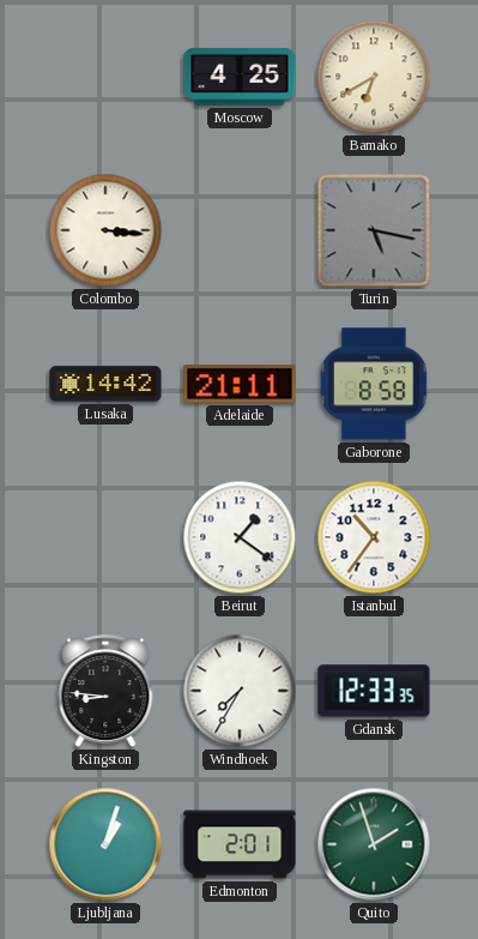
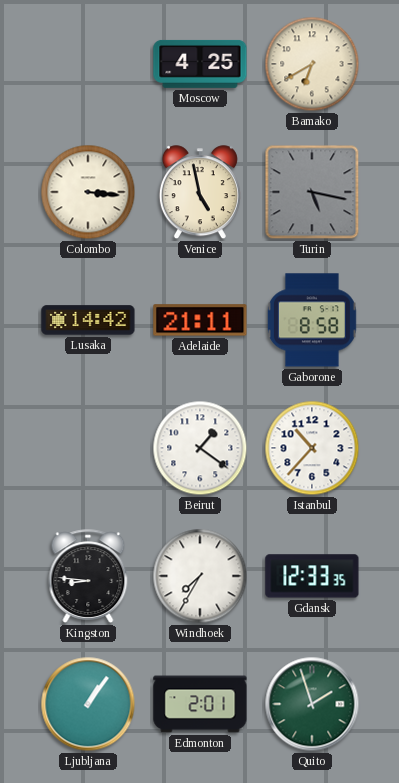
Venice: none -> 4:58 (200, 193)
Istanbul: 10:36 -> 10:37 (312, 448)
Ljubljana: 1:03 -> 1:06 (88, 704)
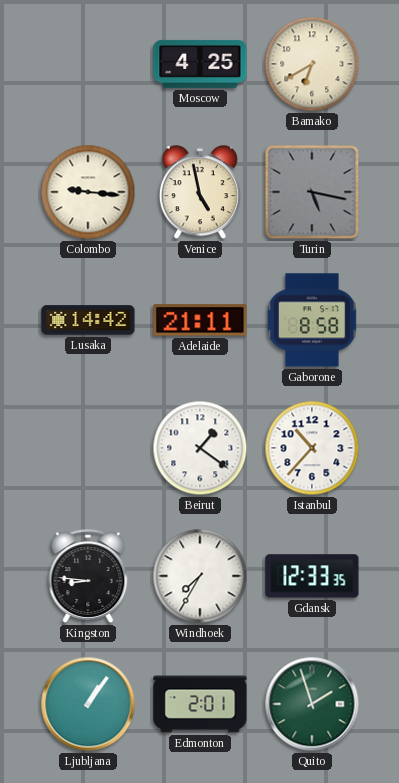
Colombo: 3:16 -> 9:16 (88, 192)
